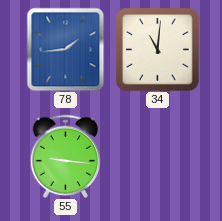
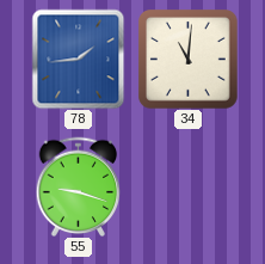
55: 9:16 -> 9:18 (79, 186)
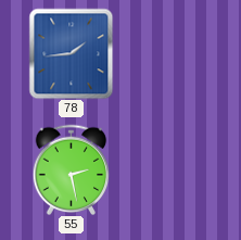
34: 11:01 -> none (189, 60)
55: 9:18 -> 2:28 (72, 169)
